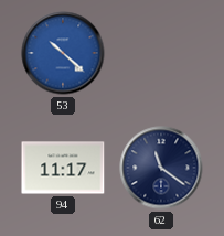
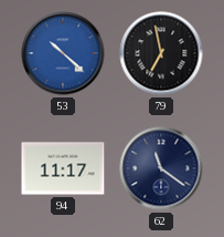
79: none -> 6:58 (161, 53)
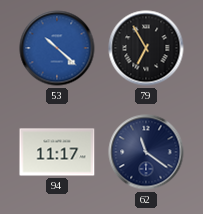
79: 6:58 -> 6:55 (146, 48)
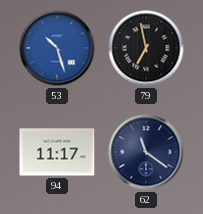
53: 10:22 -> 10:27 (57, 48)
79: 6:55 -> 6:58 (146, 48)
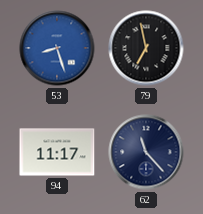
53: 10:27 -> 8:27 (57, 48)
62: 11:21 -> 11:23 (146, 152)
